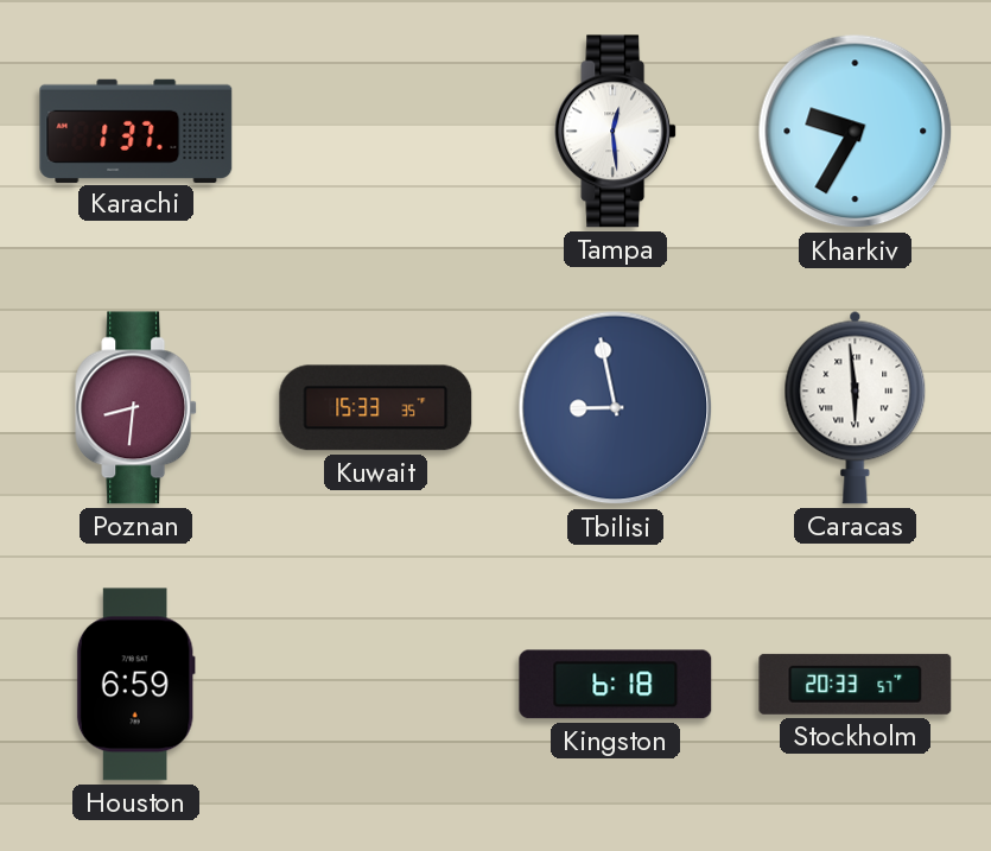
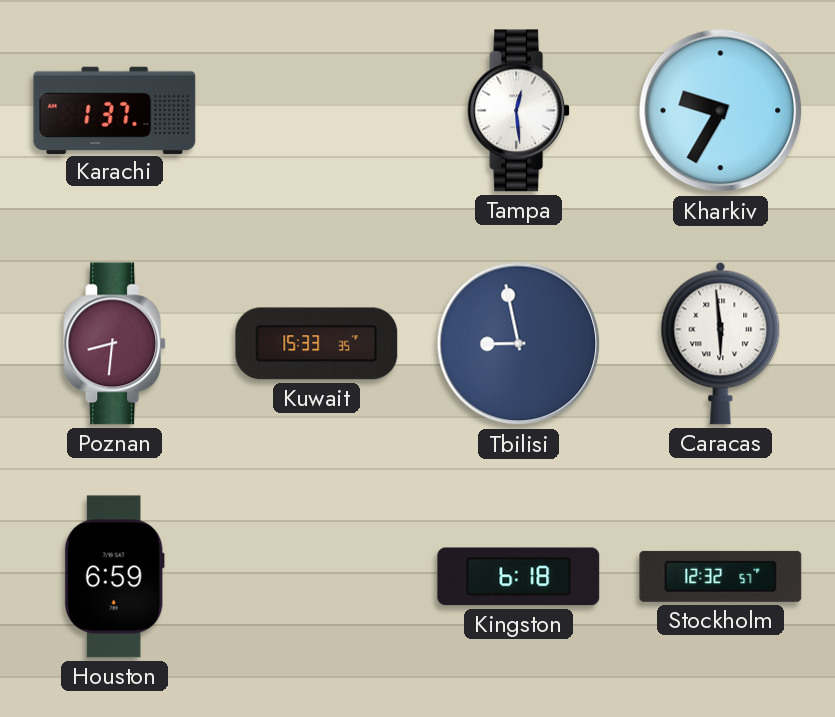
Stockholm: 20:33 -> 12:32 (721, 576)
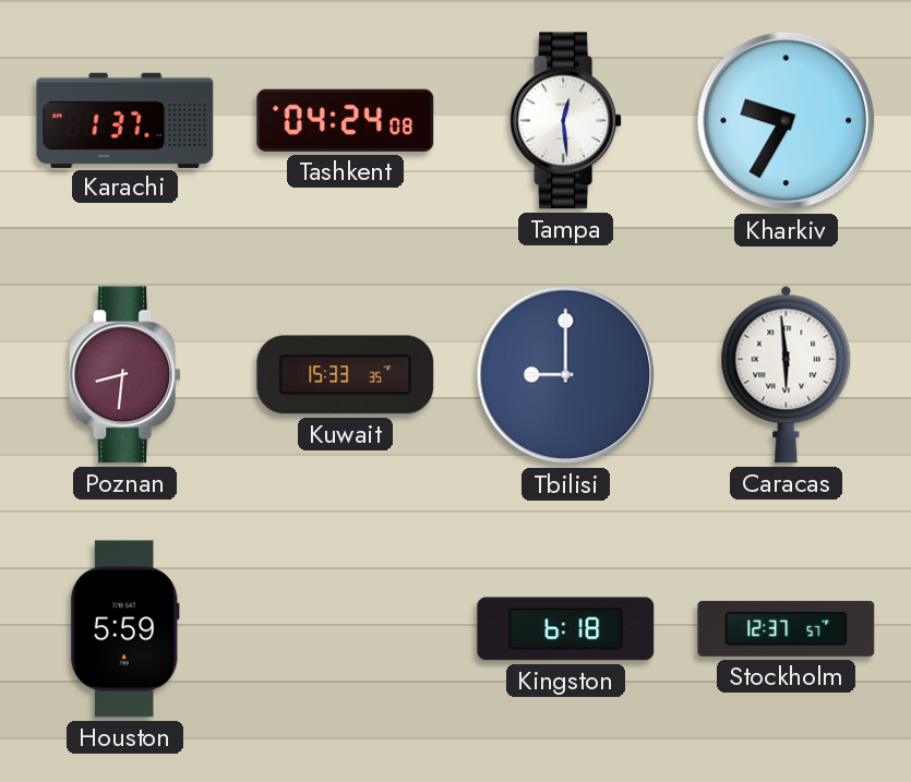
Tashkent: none -> 04:24 (346, 120)
Tbilisi: 8:58 -> 9:00 (566, 375)
Houston: 6:59 -> 5:59 (124, 629)
Stockholm: 12:32 -> 12:37 (787, 628)
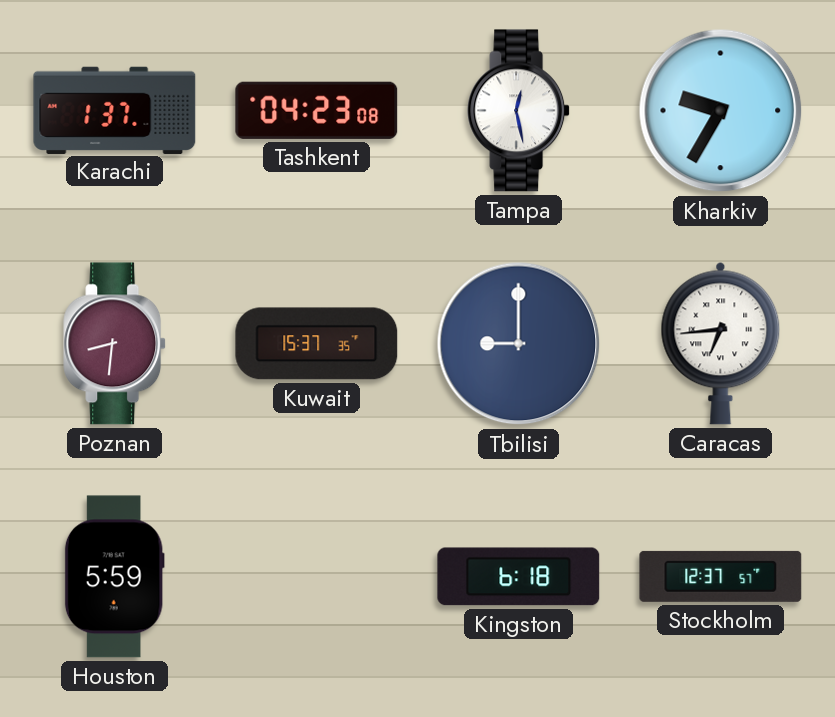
Tashkent: 04:24 -> 04:23 (317, 110)
Tampa: 12:29 -> 12:28 (519, 111)
Kuwait: 15:33 -> 15:37 (317, 344)
Caracas: 5:59 -> 6:44 (721, 343)
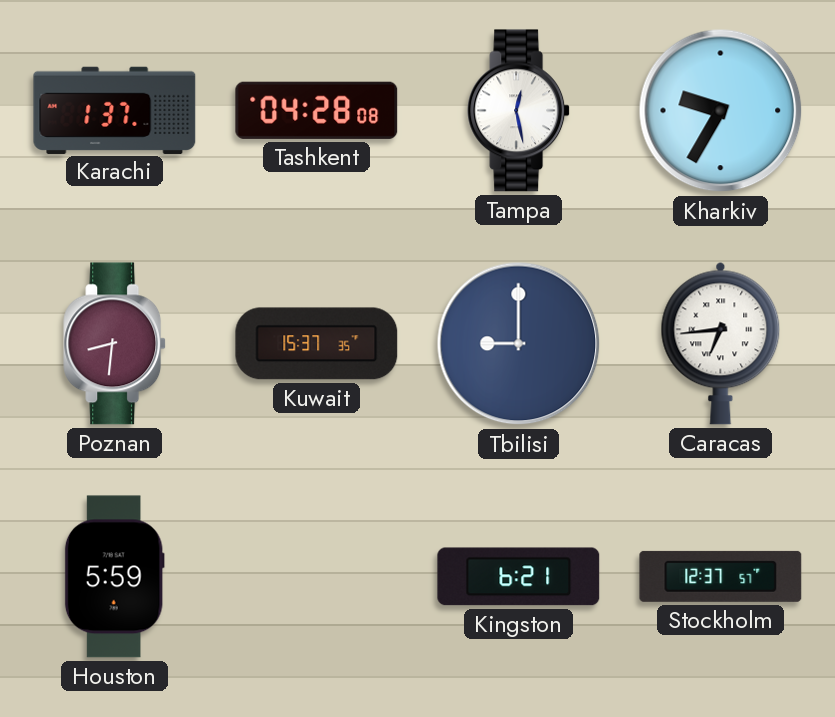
Tashkent: 04:23 -> 04:28 (317, 110)
Kingston: 6:18 -> 6:21 (519, 577)
